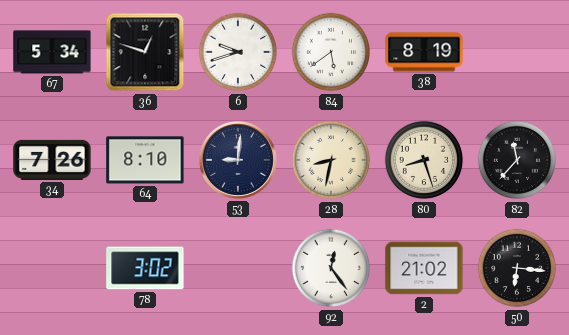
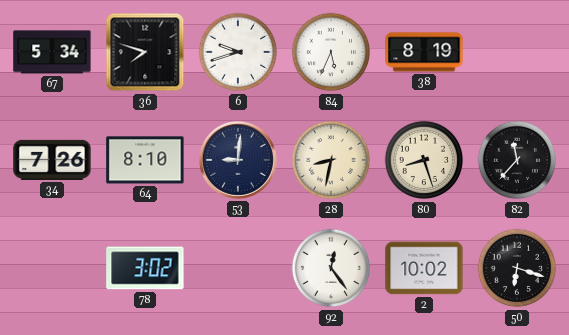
36: 12:48 -> 7:48 (145, 52)
84: 5:39 -> 5:34 (331, 52)
2: 21:02 -> 10:02 (424, 268)
50: 6:16 -> 6:18 (517, 268)
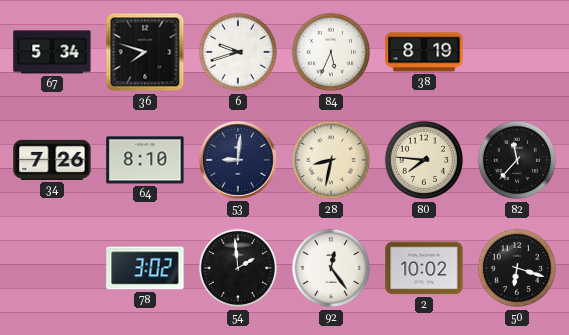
80: 8:27 -> 7:46 (424, 160)
54: none -> 1:59 (238, 268)
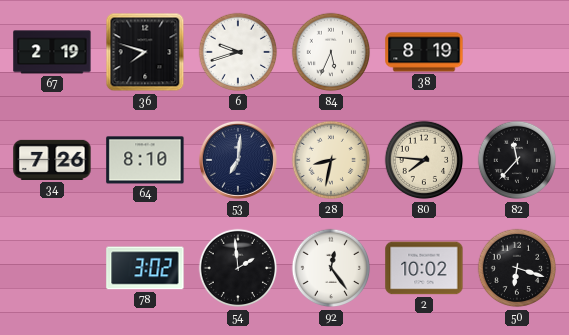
67: 5:34 -> 2:19 (52, 52)
53: 9:01 -> 7:01 (238, 160)
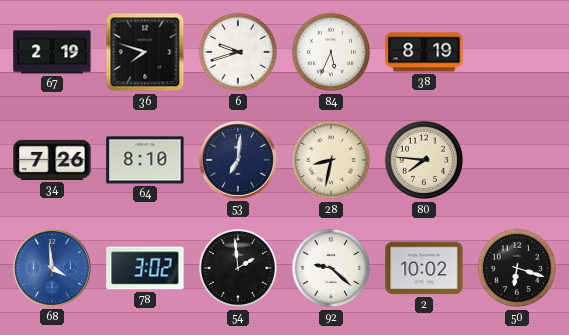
82: 11:37 -> none (517, 160)
68: none -> 3:59 (52, 268)
92: 12:24 -> 9:22 (331, 268)
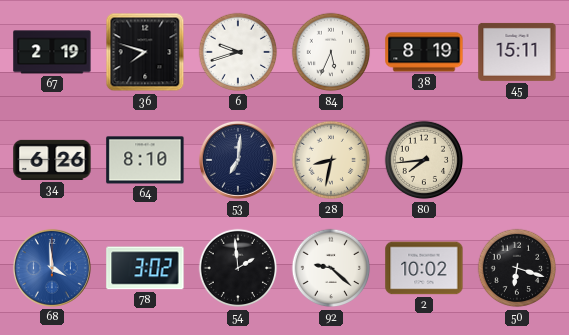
45: none -> 15:11 (517, 52)
34: 7:26 -> 6:26 (52, 160)
80: 7:46 -> 7:44 (424, 160)
